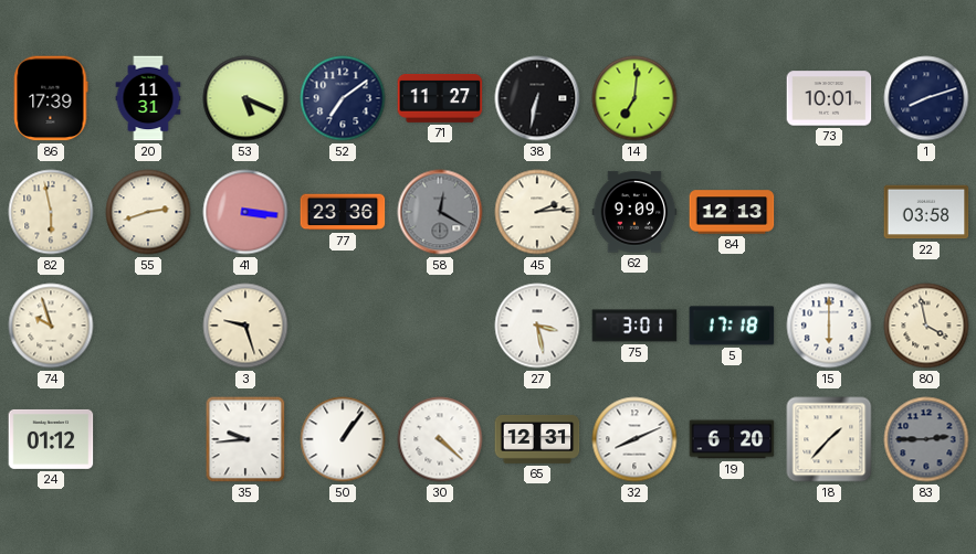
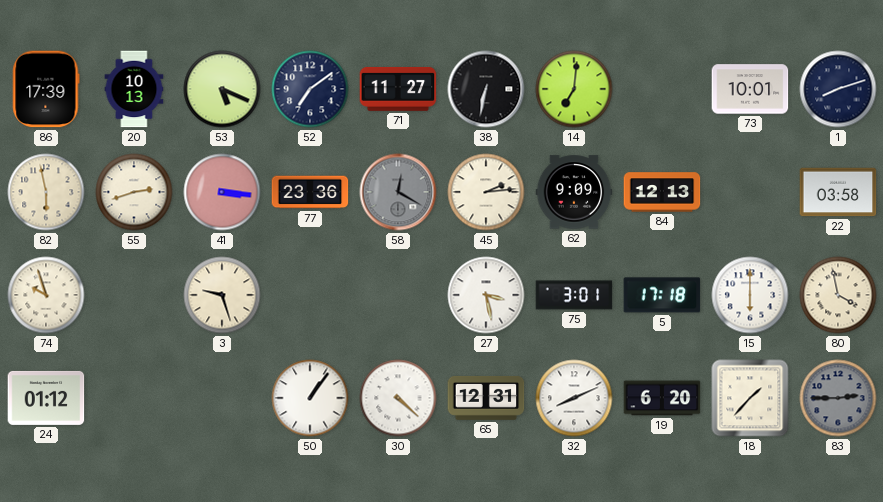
20: 11:31 -> 10:13 (134, 89)
35: 9:44 -> none (245, 439)
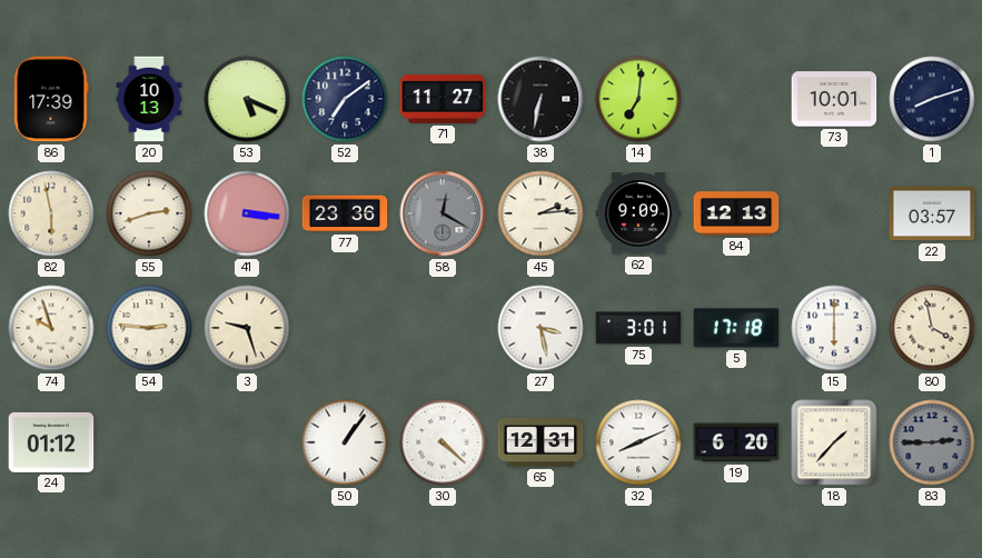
22: 03:58 -> 03:57 (932, 213)
54: none -> 2:46 (149, 328)
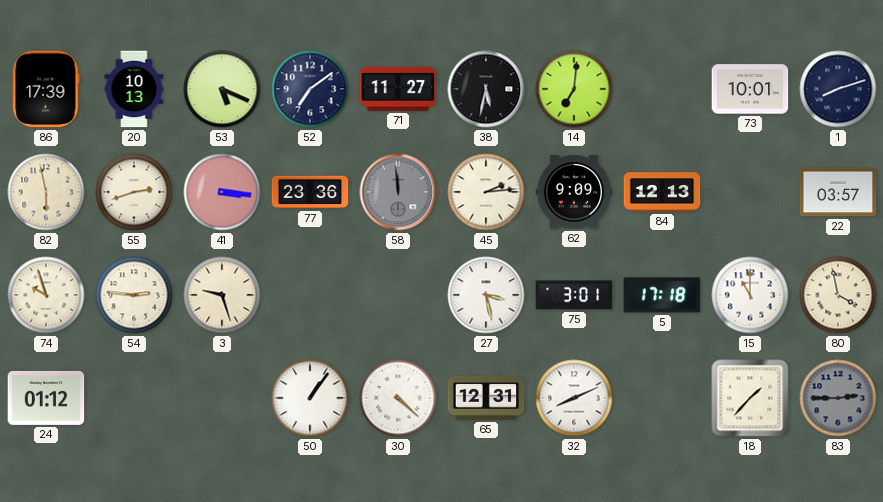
38: 6:32 -> 5:32 (486, 89)
58: 12:20 -> 11:59 (398, 192)
15: 6:00 -> 11:00 (750, 295)
19: 6:20 -> none (736, 442)
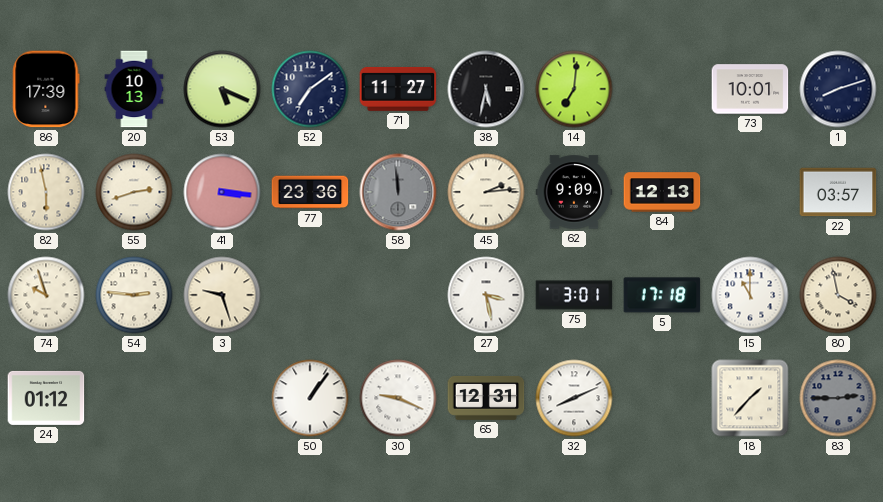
30: 4:22 -> 9:19 (398, 398)
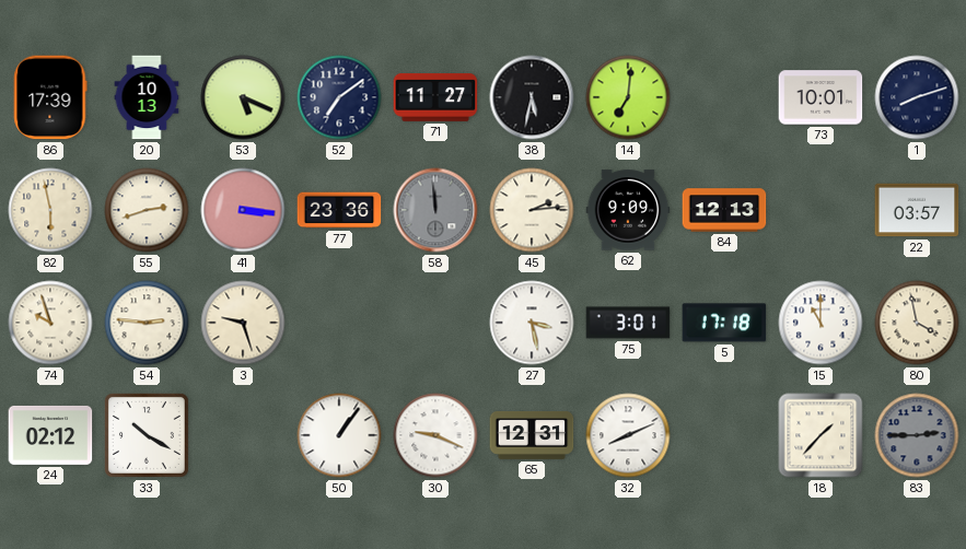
24: 01:12 -> 02:12 (50, 435)
33: none -> 10:20 (147, 435)
